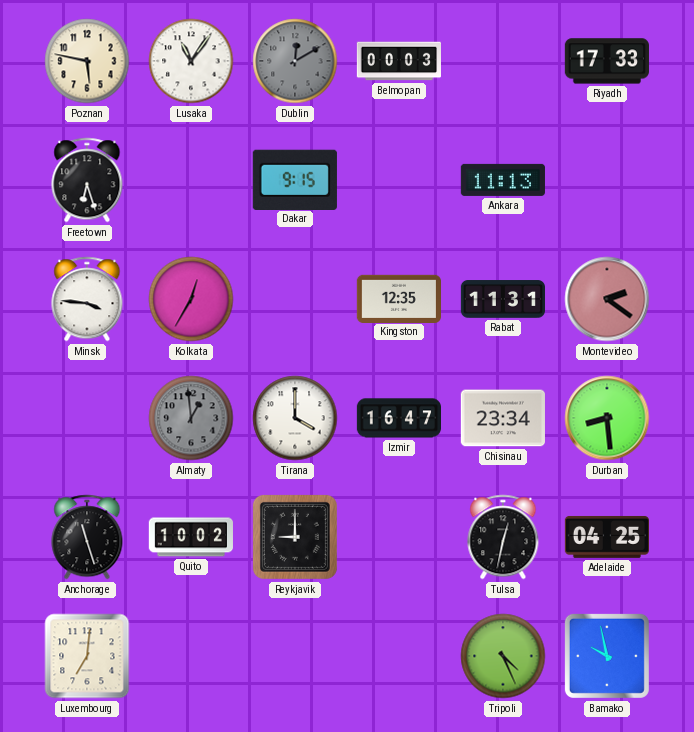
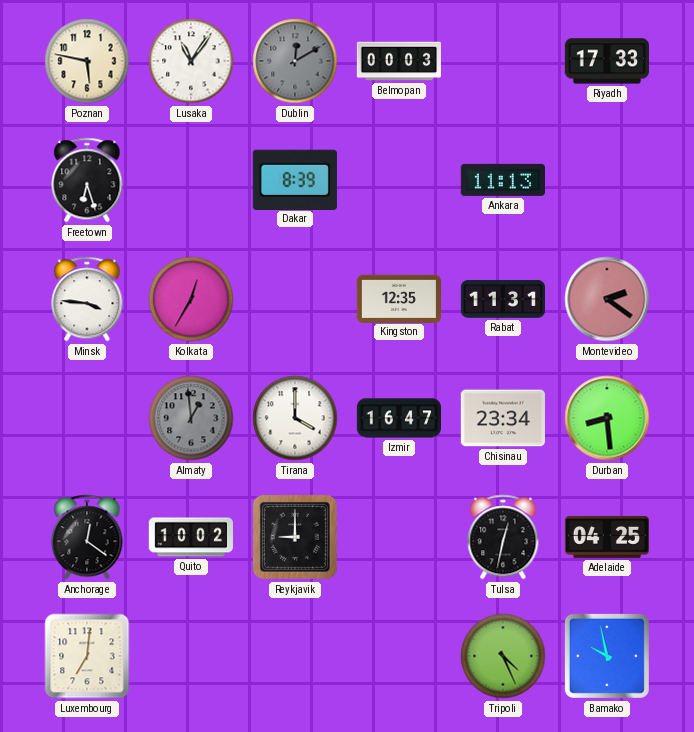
Dakar: 9:15 -> 8:39 (295, 179)
Anchorage: 11:27 -> 12:21 (87, 537)
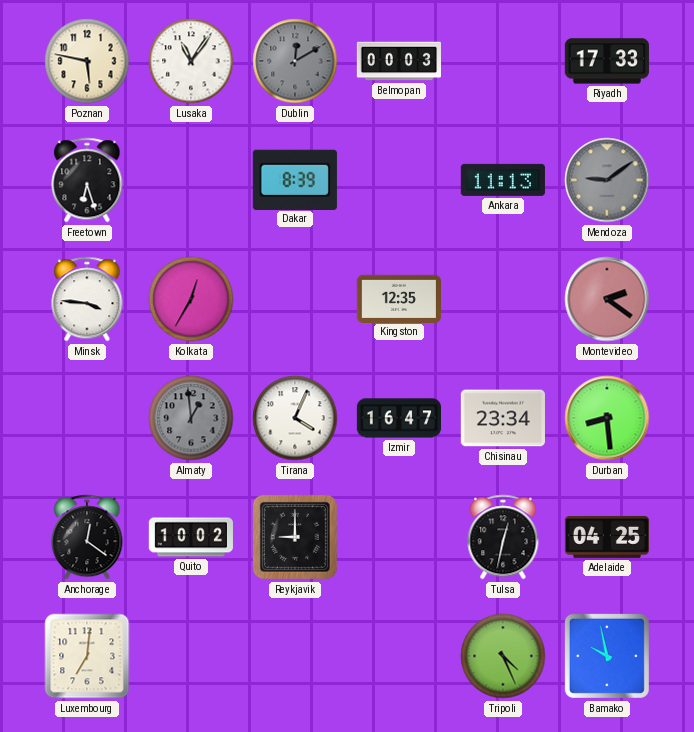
Mendoza: none -> 9:09 (607, 180)
Rabat: 11:31 -> none (502, 299)
Tirana: 4:00 -> 4:04 (295, 418)
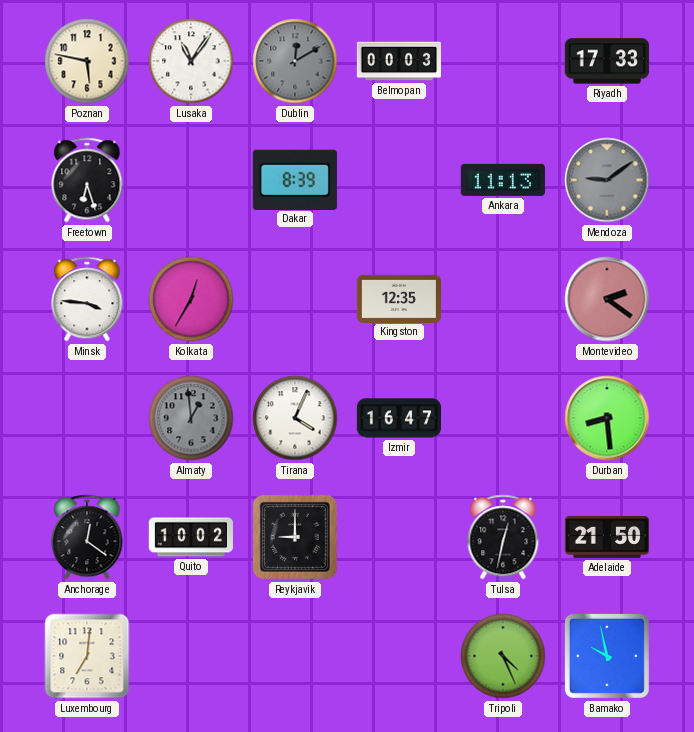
Chisinau: 23:34 -> none (503, 418)
Adelaide: 04:25 -> 21:50 (606, 537)
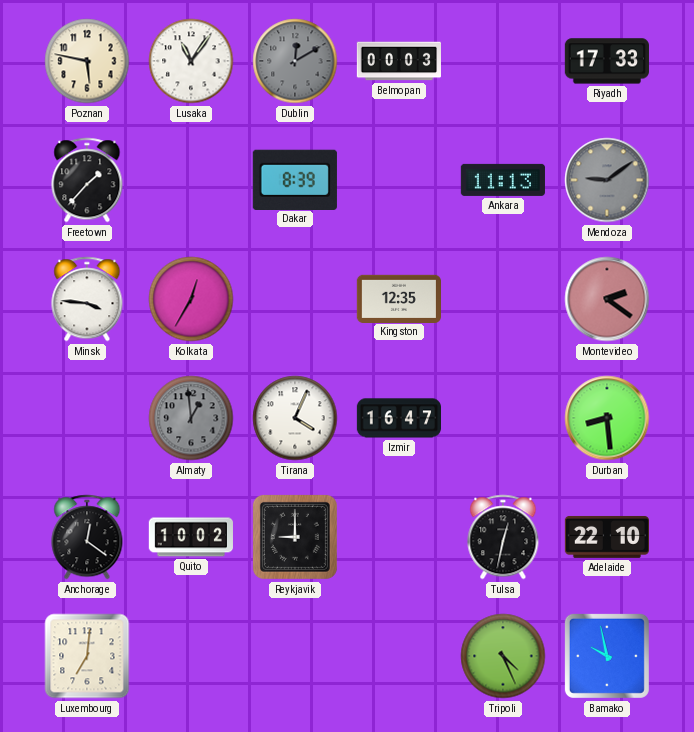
Freetown: 6:27 -> 1:37 (87, 180)
Adelaide: 21:50 -> 22:10 (606, 537)
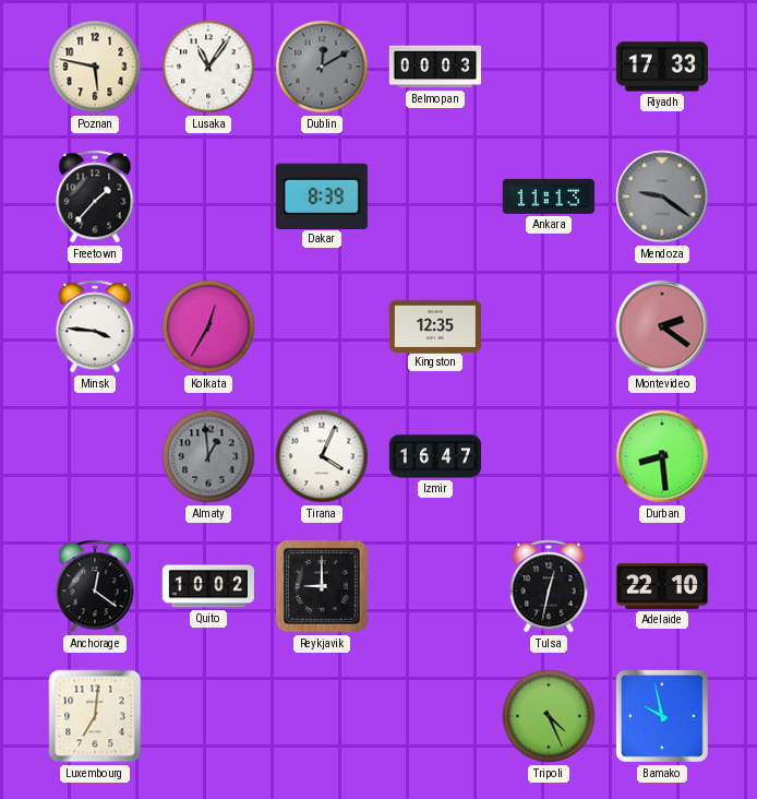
Mendoza: 9:09 -> 9:21 (662, 196)
